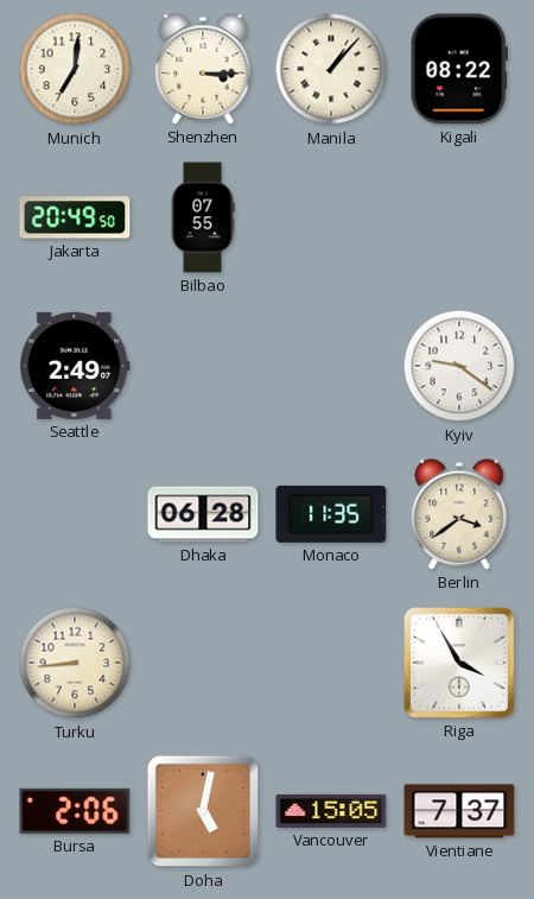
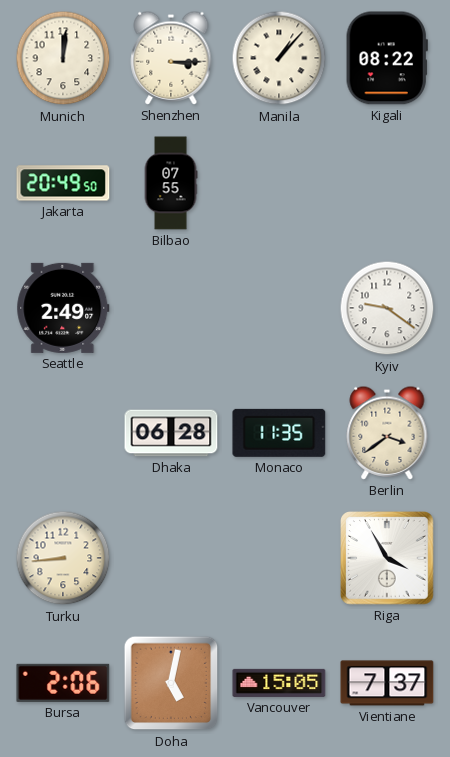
Munich: 7:01 -> 12:01 (63, 58)
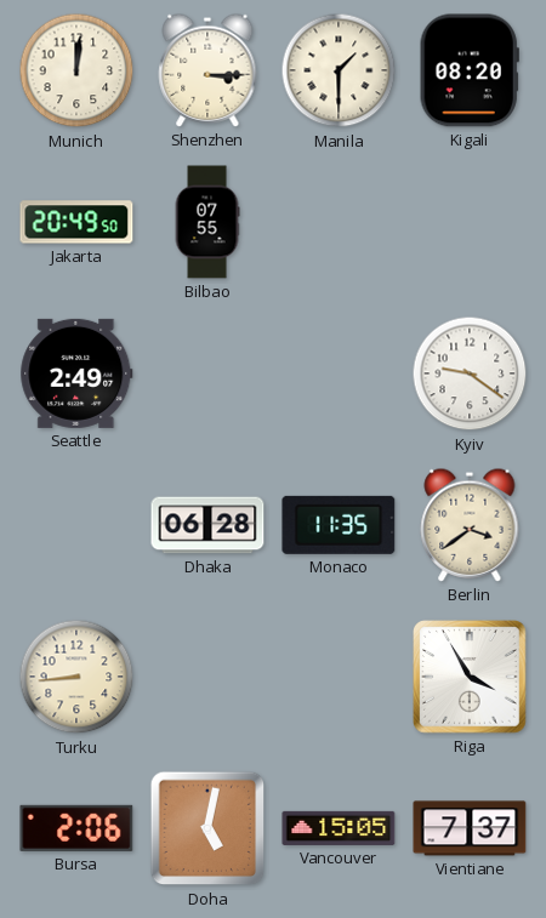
Manila: 1:07 -> 1:30 (339, 70)
Kigali: 08:22 -> 08:20 (470, 70)
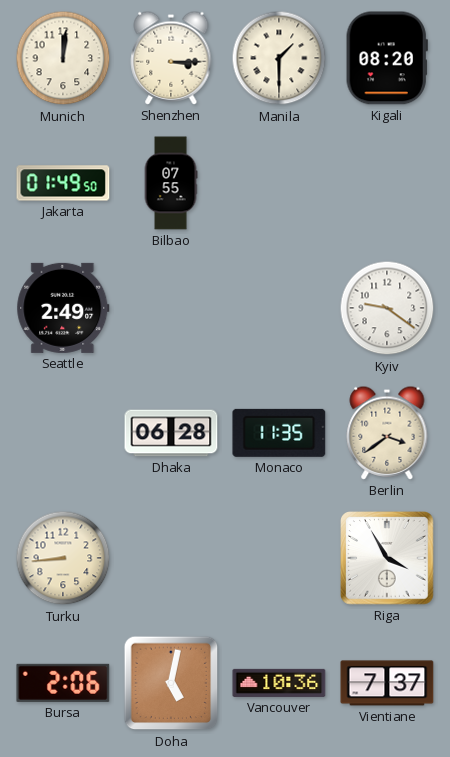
Jakarta: 20:49 -> 01:49 (63, 183)
Vancouver: 15:05 -> 10:36 (279, 683)
